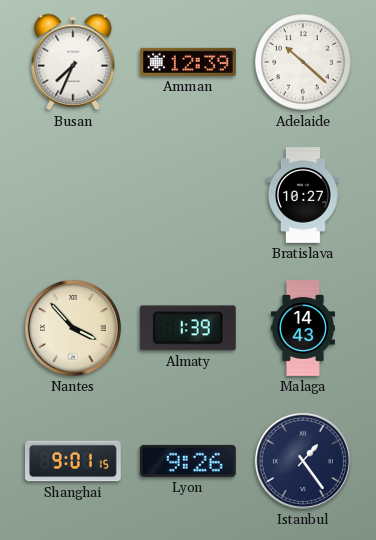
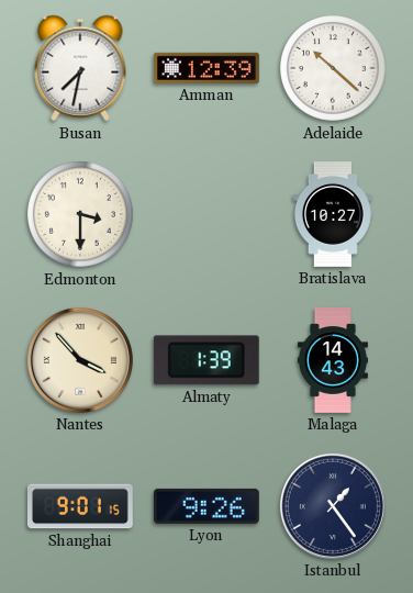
Busan: 7:34 -> 7:32 (80, 68)
Edmonton: none -> 3:30 (81, 215)
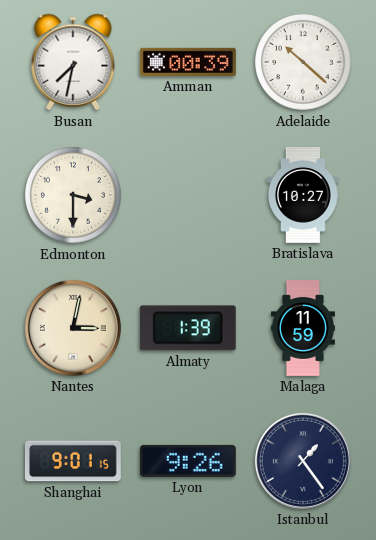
Amman: 12:39 -> 00:39 (189, 62)
Nantes: 3:53 -> 3:02 (73, 328)
Malaga: 14:43 -> 11:59 (303, 329)
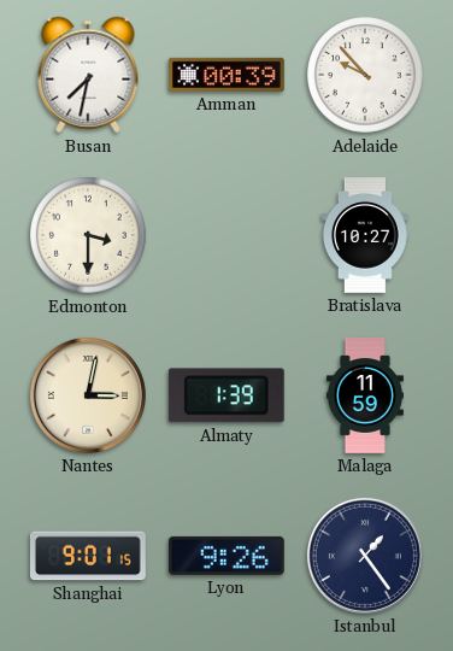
Adelaide: 10:22 -> 9:53 (366, 76)
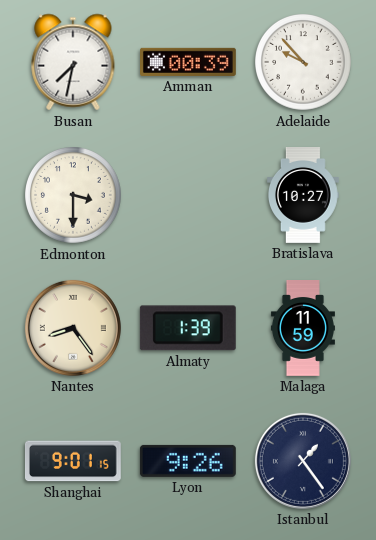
Nantes: 3:02 -> 8:24 (73, 328)
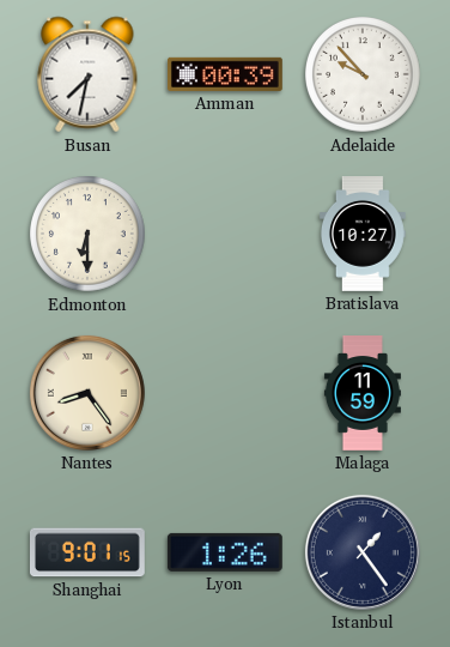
Edmonton: 3:30 -> 6:30 (89, 235)
Almaty: 1:39 -> none (188, 328)
Lyon: 9:26 -> 1:26 (225, 552)
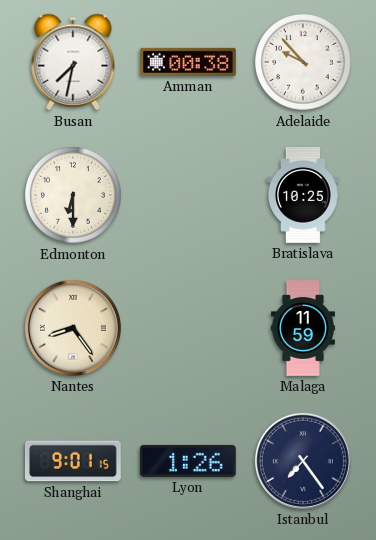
Amman: 00:39 -> 00:38 (189, 62)
Bratislava: 10:27 -> 10:25 (303, 196)
Istanbul: 1:24 -> 7:24 (303, 461)
